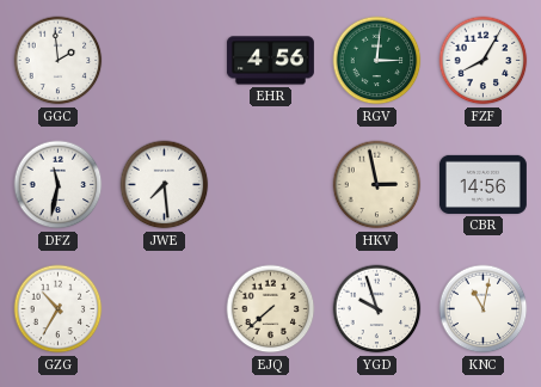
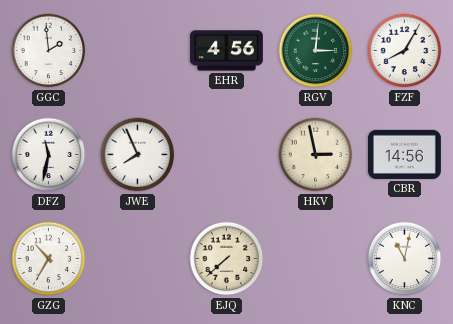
JWE: 7:29 -> 7:56 (138, 155)
YGD: 9:57 -> none (377, 309)
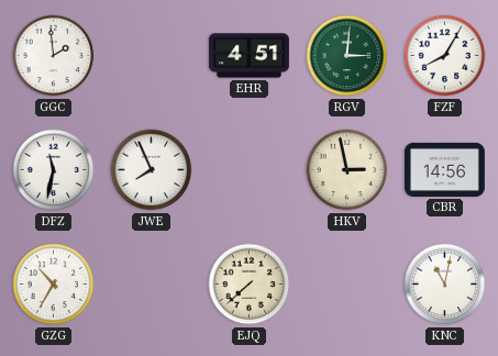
EHR: 4:56 -> 4:51 (248, 56)
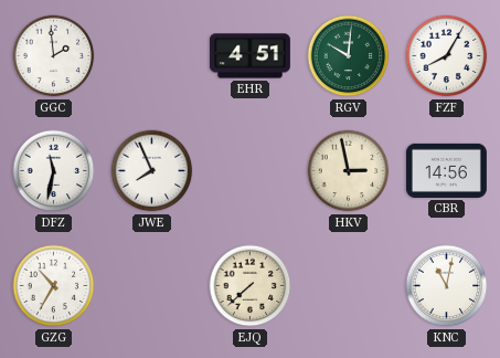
RGV: 3:01 -> 10:01 (349, 56)
